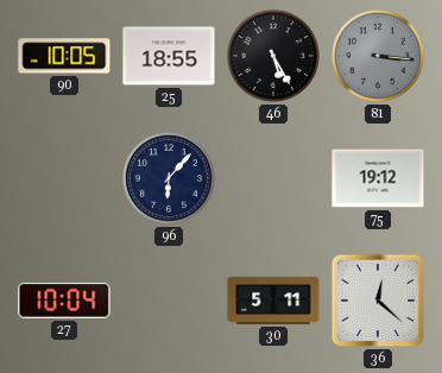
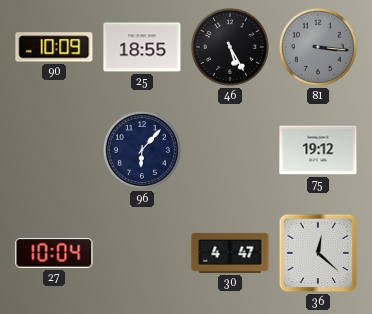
90: 10:05 -> 10:09 (54, 47)
30: 5:11 -> 4:47 (230, 253)
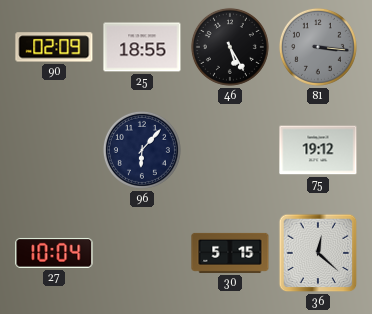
90: 10:09 -> 02:09 (54, 47)
30: 4:47 -> 5:15 (230, 253)
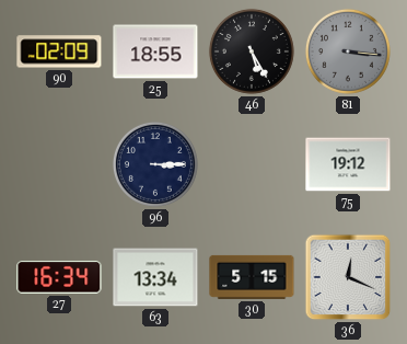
96: 6:07 -> 3:15 (155, 164)
27: 10:04 -> 16:34 (59, 277)
63: none -> 13:34 (155, 277)
36: 12:22 -> 12:19 (348, 277)
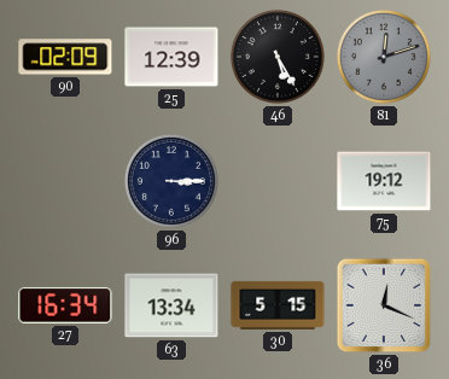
25: 18:55 -> 12:39 (171, 57)
81: 3:16 -> 12:12 (384, 57)
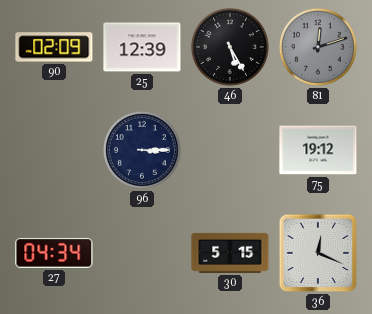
27: 16:34 -> 04:34 (54, 253)
63: 13:34 -> none (171, 305)
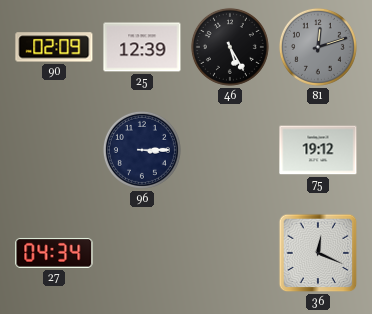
30: 5:15 -> none (230, 253)
